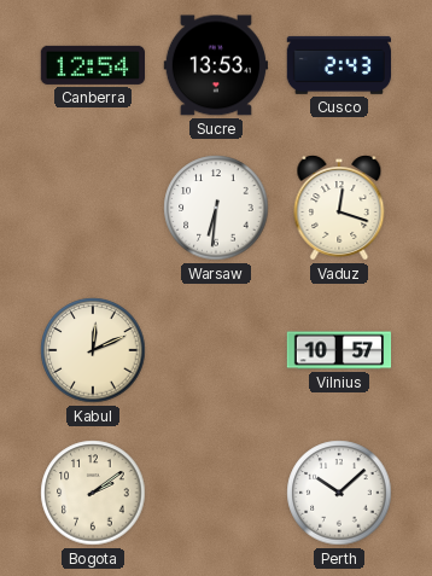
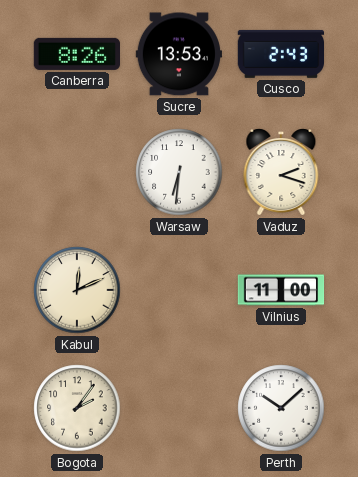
Canberra: 12:54 -> 8:26 (76, 54)
Vaduz: 12:18 -> 2:18 (281, 172)
Vilnius: 10:57 -> 11:00 (281, 290)
Bogota: 2:09 -> 2:06 (77, 408)
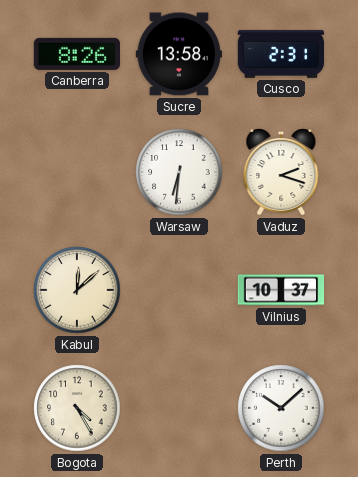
Sucre: 13:53 -> 13:58 (178, 54)
Cusco: 2:43 -> 2:31 (280, 54)
Kabul: 12:11 -> 12:08 (77, 290)
Vilnius: 11:00 -> 10:37 (281, 290)
Bogota: 2:06 -> 4:25 (77, 408)
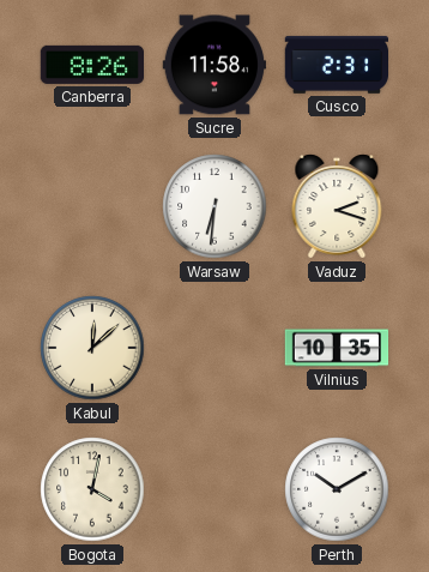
Sucre: 13:58 -> 11:58 (213, 65)
Vilnius: 10:37 -> 10:35 (337, 348)
Bogota: 4:25 -> 4:02 (92, 489)
Perth: 10:08 -> 10:10 (337, 489)
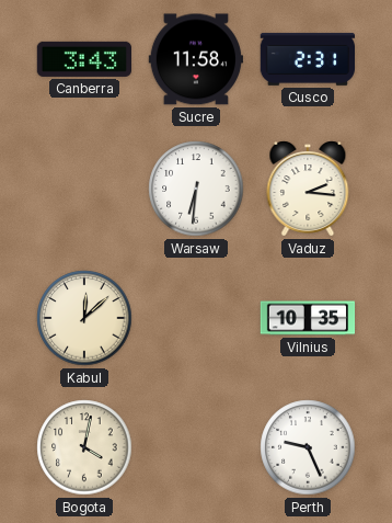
Canberra: 8:26 -> 3:43 (83, 59)
Vaduz: 2:18 -> 2:16 (308, 189)
Perth: 10:10 -> 9:26 (308, 447)
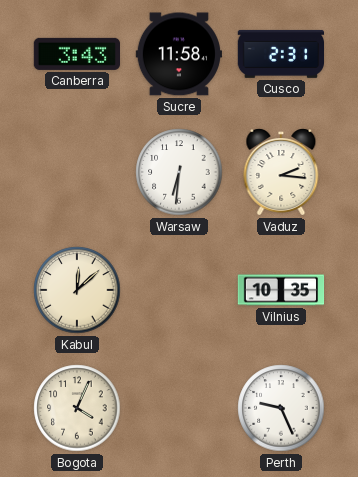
Bogota: 4:02 -> 4:04 (77, 408)
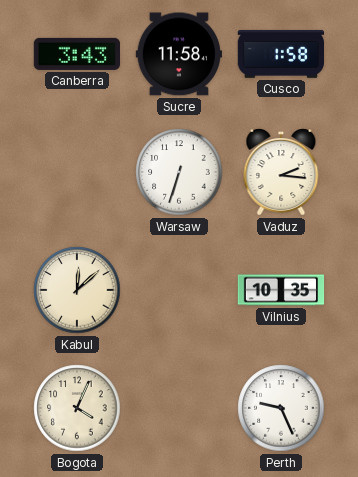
Cusco: 2:31 -> 1:58 (280, 54)
Warsaw: 6:31 -> 6:33 (179, 172)
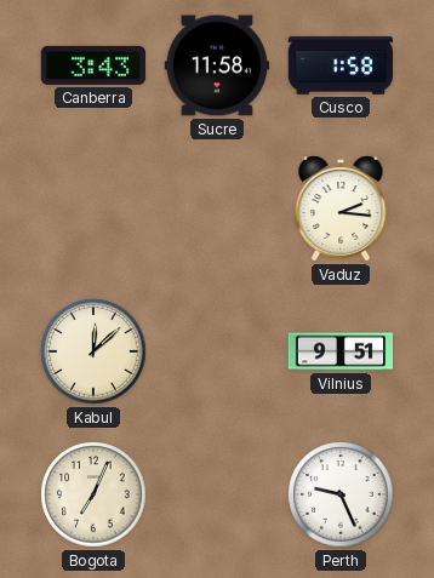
Warsaw: 6:33 -> none (179, 172)
Vilnius: 10:35 -> 9:51 (341, 351)
Bogota: 4:04 -> 7:04 (93, 494)
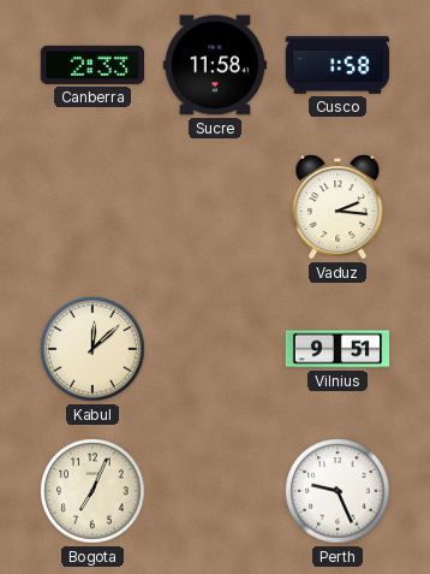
Canberra: 3:43 -> 2:33 (91, 65)
